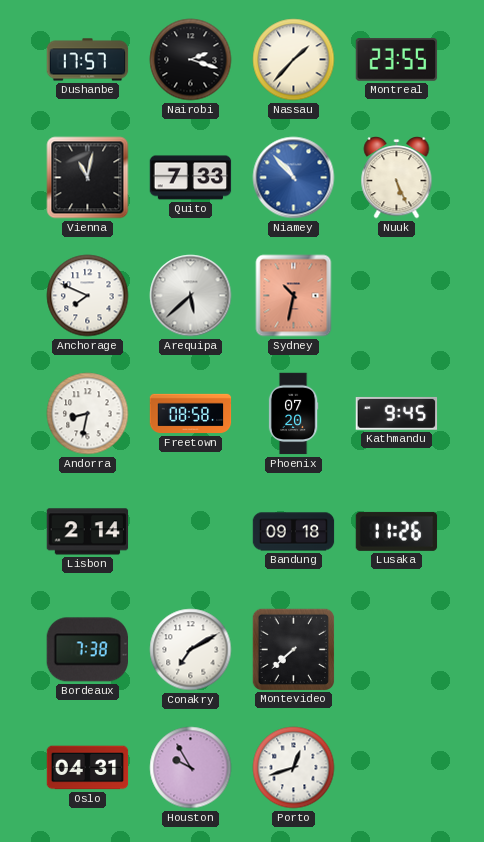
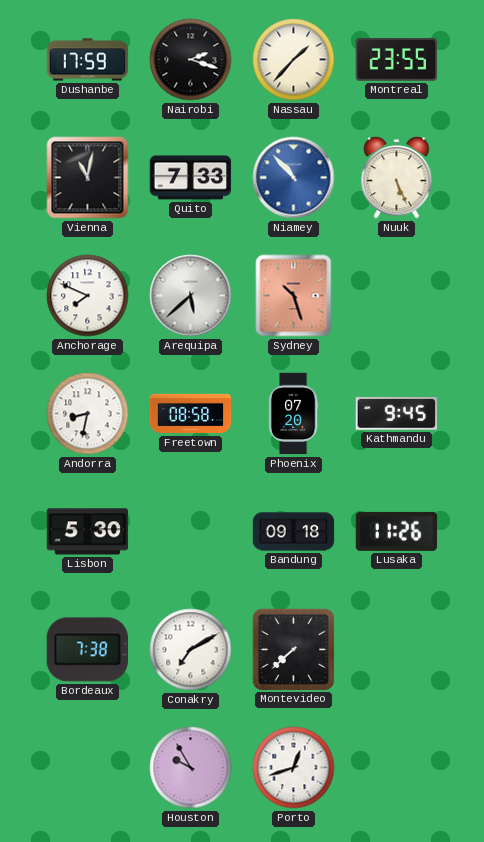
Dushanbe: 17:57 -> 17:59 (88, 60)
Sydney: 10:32 -> 10:27 (294, 296)
Lisbon: 2:14 -> 5:30 (88, 532)
Oslo: 04:31 -> none (88, 768)
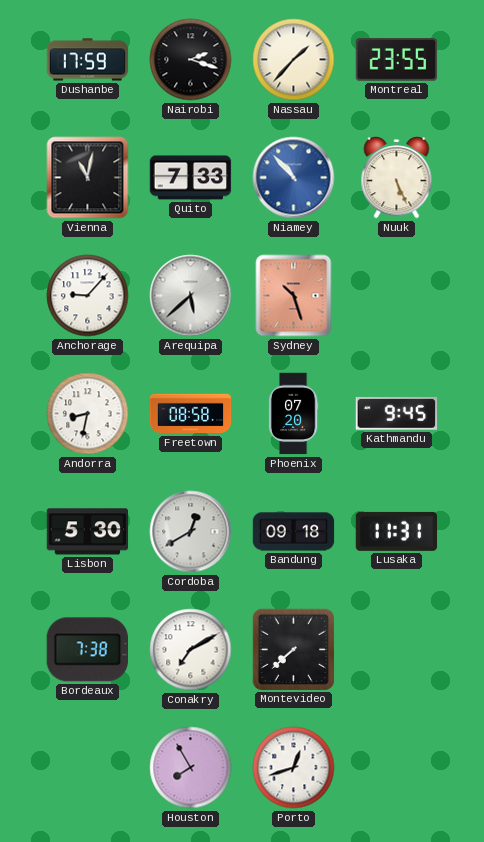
Anchorage: 7:49 -> 9:07 (88, 296)
Cordoba: none -> 12:40 (191, 532)
Lusaka: 11:26 -> 11:31 (397, 531)
Houston: 9:55 -> 7:55 (191, 768)
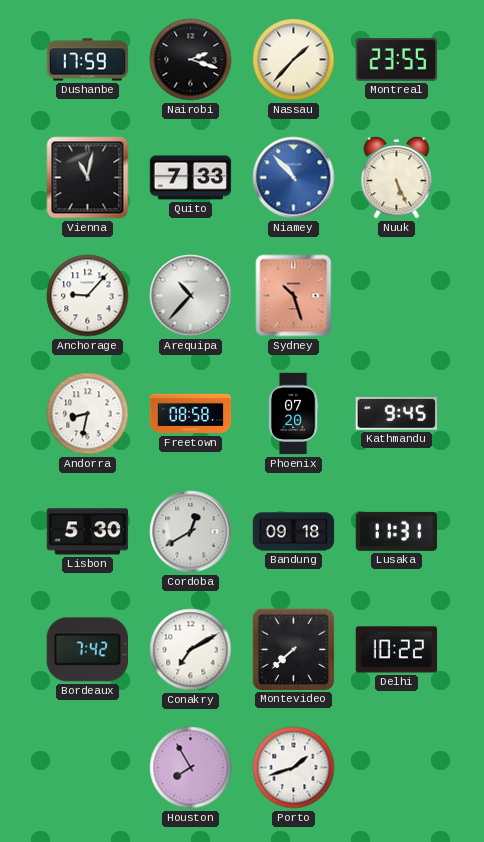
Arequipa: 5:38 -> 10:37 (191, 296)
Bordeaux: 7:38 -> 7:42 (87, 650)
Delhi: none -> 10:22 (397, 650)
Porto: 12:42 -> 1:42 (294, 768)
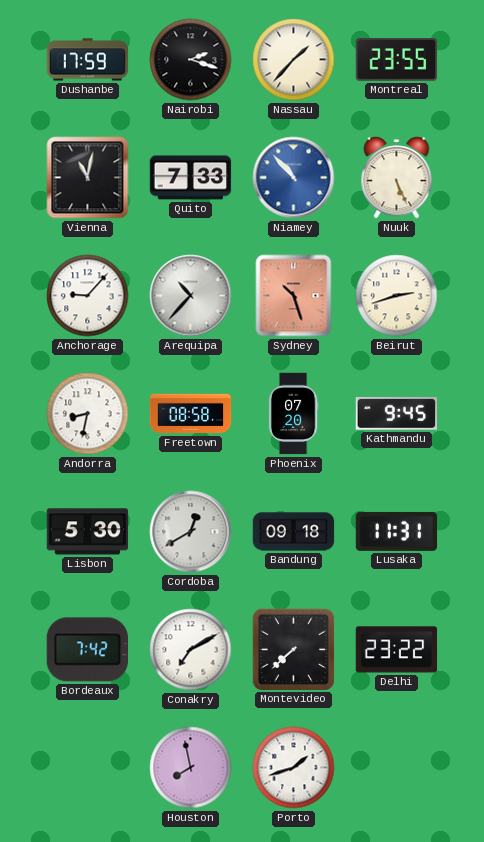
Beirut: none -> 2:42 (397, 296)
Delhi: 10:22 -> 23:22 (397, 650)
Houston: 7:55 -> 7:58 (191, 768)
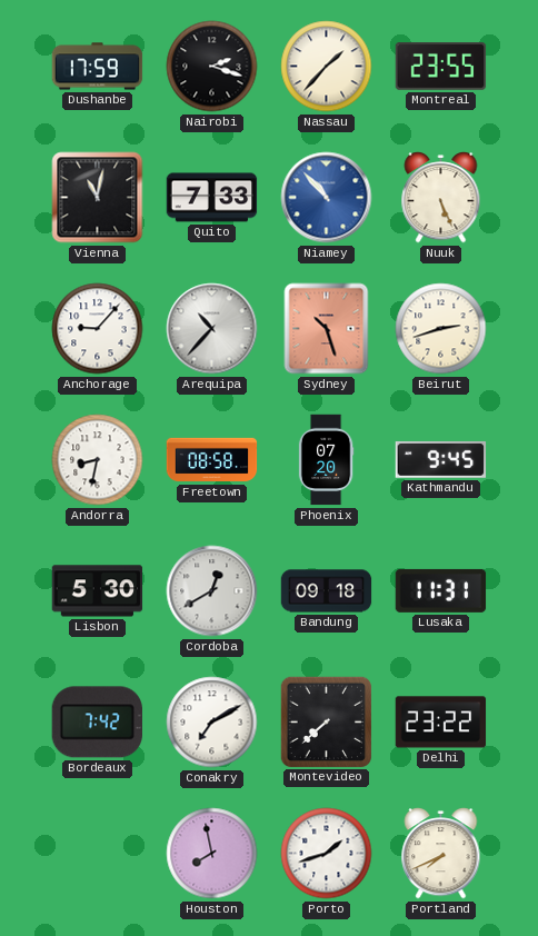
Portland: none -> 7:41 (441, 854)
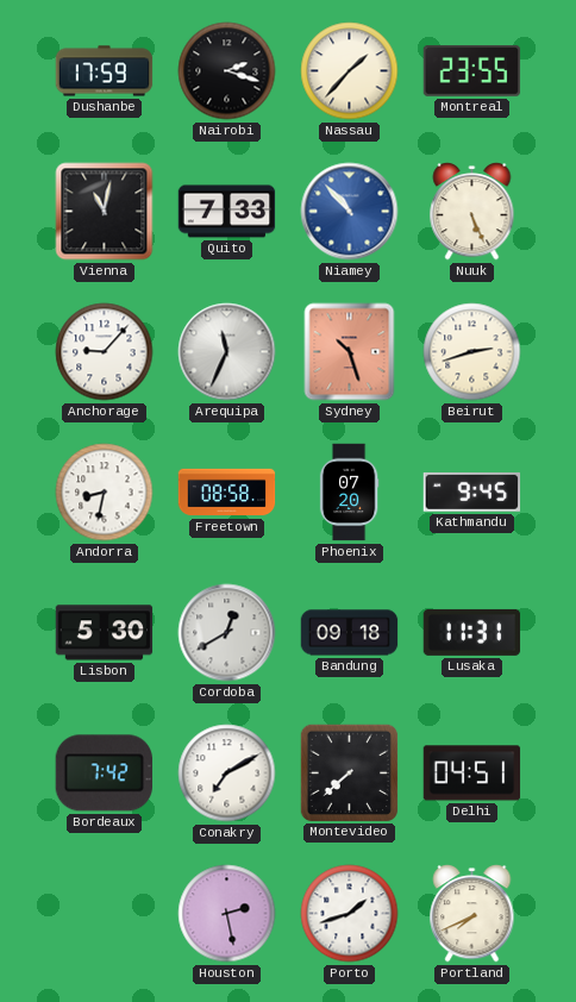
Arequipa: 10:37 -> 11:34 (227, 352)
Delhi: 23:22 -> 04:51 (472, 774)
Houston: 7:58 -> 2:28 (227, 914)
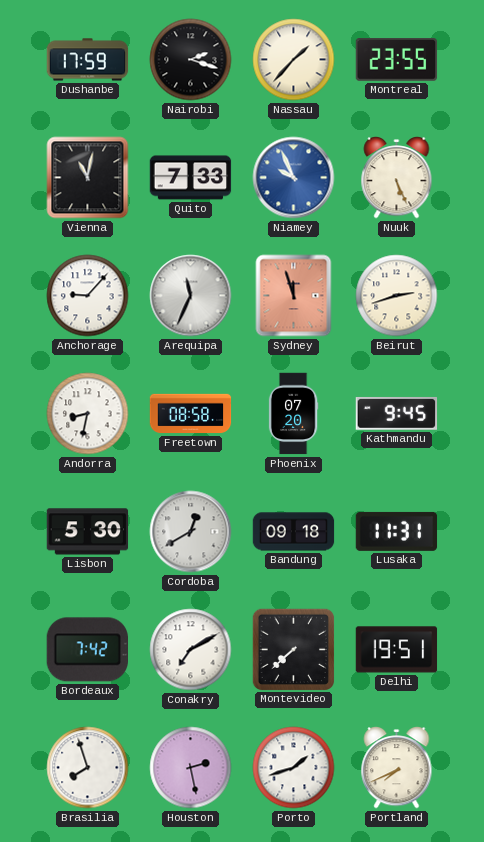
Niamey: 10:53 -> 9:56 (294, 178)
Sydney: 10:27 -> 11:57 (294, 296)
Delhi: 04:51 -> 19:51 (397, 650)
Brasilia: none -> 7:57 (88, 768)
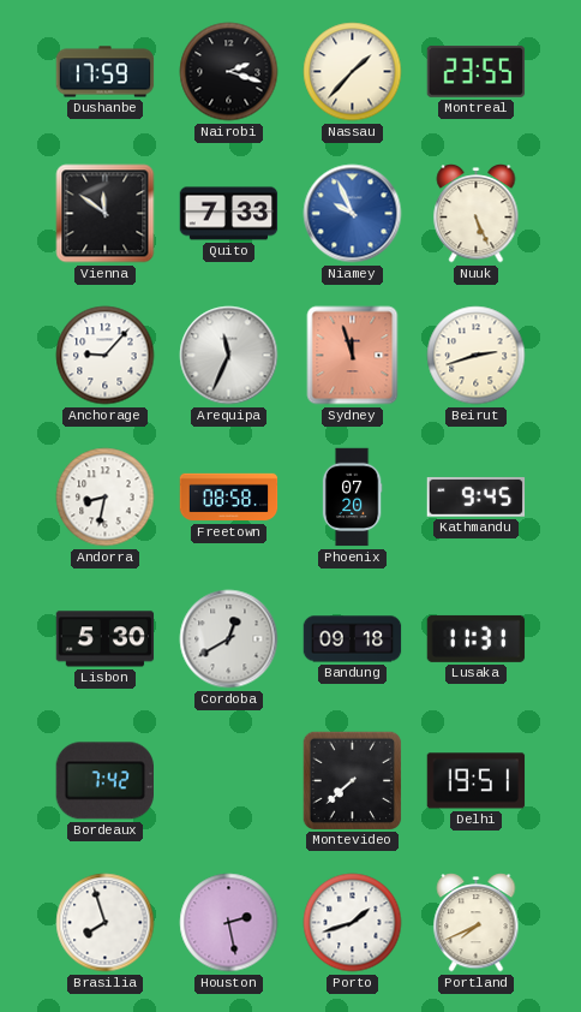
Vienna: 11:02 -> 11:51 (106, 214)
Conakry: 7:10 -> none (191, 650)
